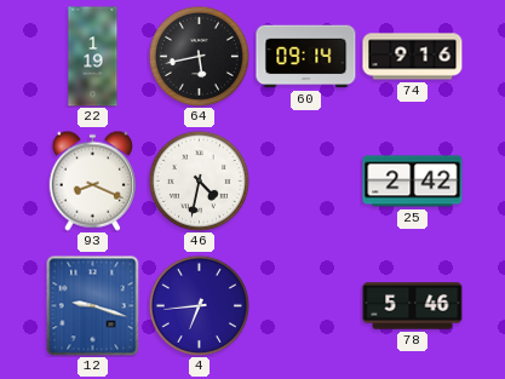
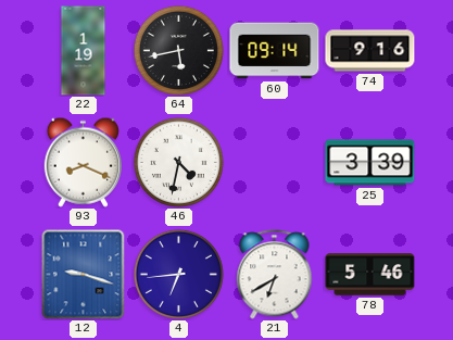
25: 2:42 -> 3:39 (370, 163)
21: none -> 6:40 (275, 275)
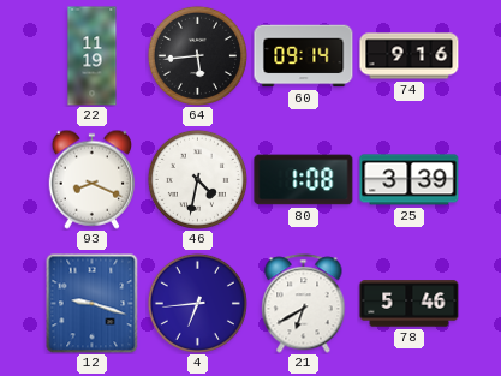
22: 1:19 -> 11:19 (93, 56)
64: 5:43 -> 5:44 (197, 55)
80: none -> 1:08 (304, 180)
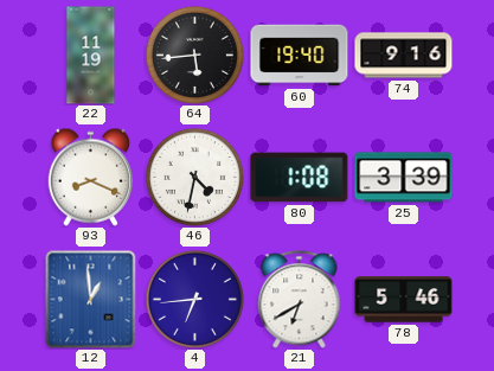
60: 09:14 -> 19:40 (300, 56)
12: 9:18 -> 12:59 (91, 299)
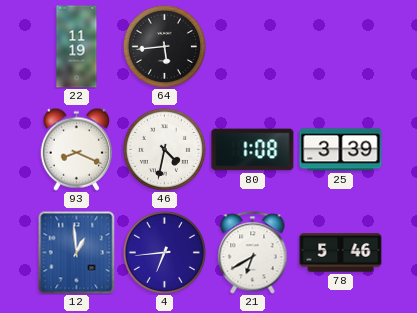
60: 19:40 -> none (300, 56)
74: 9:16 -> none (404, 56)
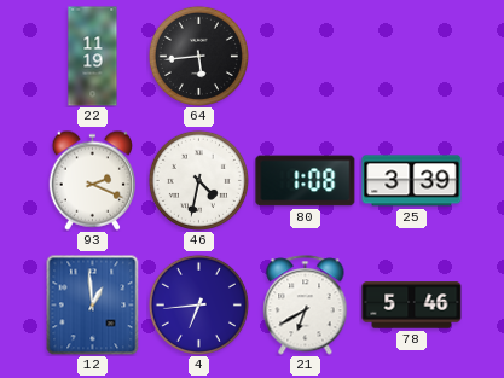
93: 8:19 -> 2:19 (92, 180)
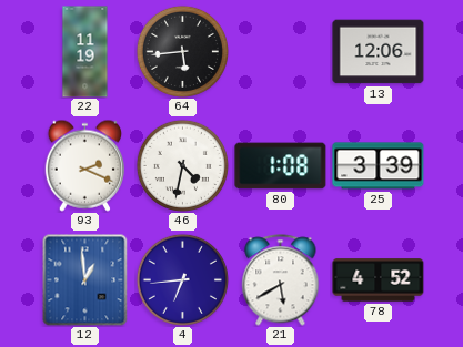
13: none -> 12:06 (379, 52)
21: 6:40 -> 5:40 (281, 280)
78: 5:46 -> 4:52 (379, 280)
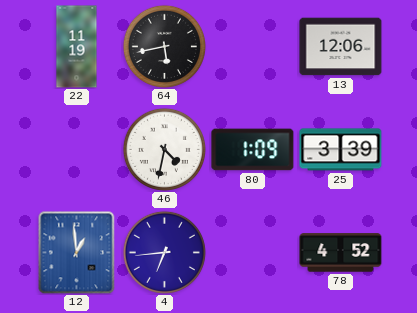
64: 5:44 -> 5:43 (164, 46)
93: 2:19 -> none (84, 165)
80: 1:08 -> 1:09 (253, 150)
21: 5:40 -> none (281, 280)
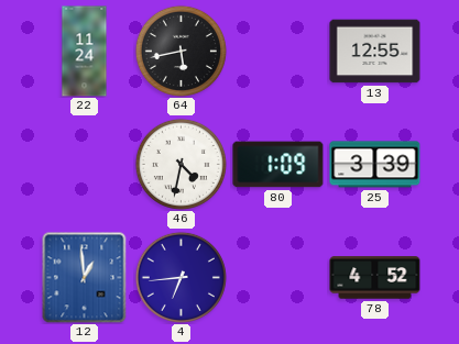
22: 11:19 -> 11:24 (85, 52)
13: 12:06 -> 12:55 (375, 52)
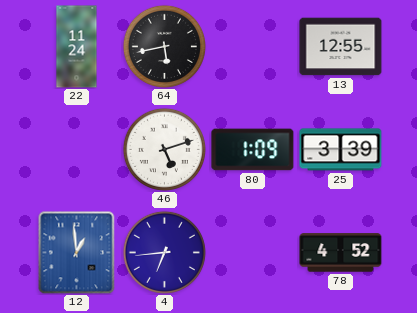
46: 4:32 -> 5:12 (164, 149)
